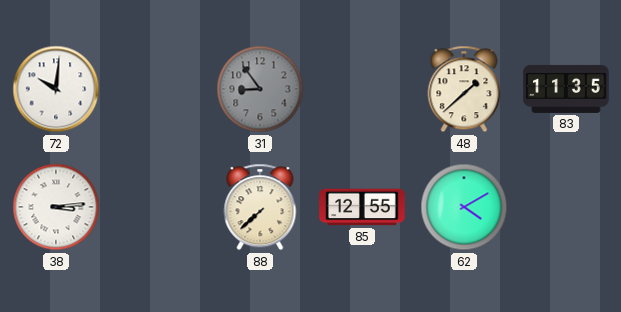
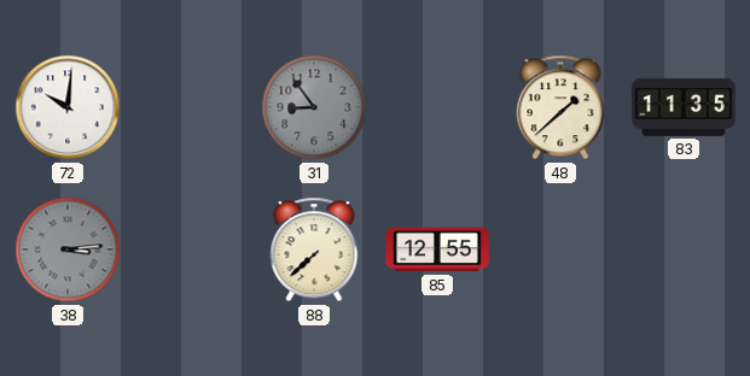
38 dial: white -> grey (68, 249)
62: 4:10 -> none (464, 207)
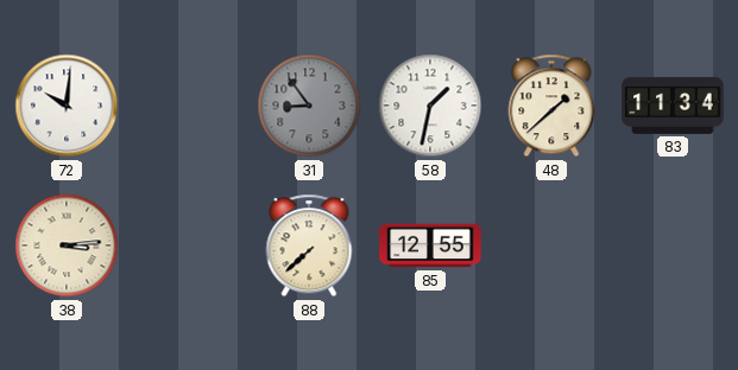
58: none -> 1:32 (430, 106)
83: 11:35 -> 11:34 (673, 106)
38 dial: grey -> cream (67, 245)
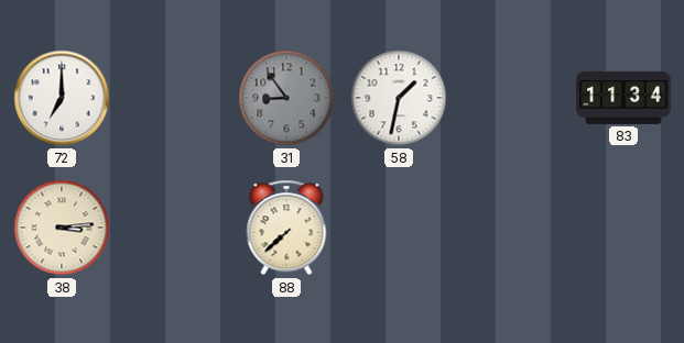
72: 10:01 -> 7:00 (62, 98)
48: 1:38 -> none (551, 106)
85: 12:55 -> none (430, 245)
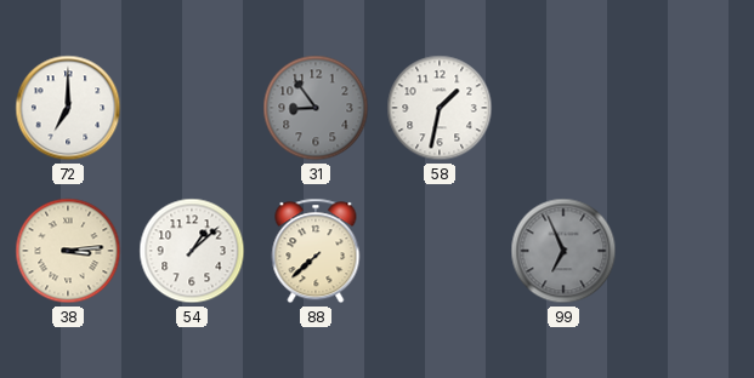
83: 11:34 -> none (623, 98)
54: none -> 1:08 (192, 251)
99: none -> 6:56 (563, 251)
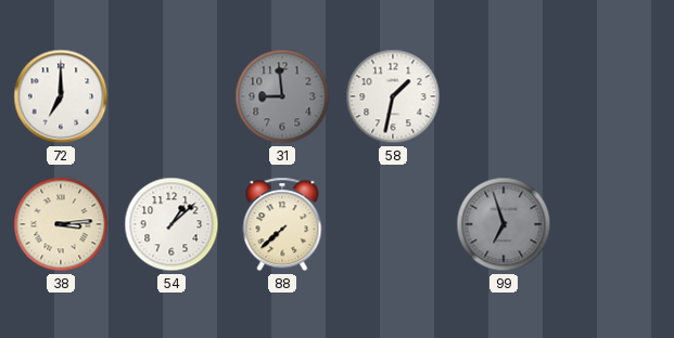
31: 8:54 -> 8:59 (282, 96)
99: 6:56 -> 6:57 (504, 224)
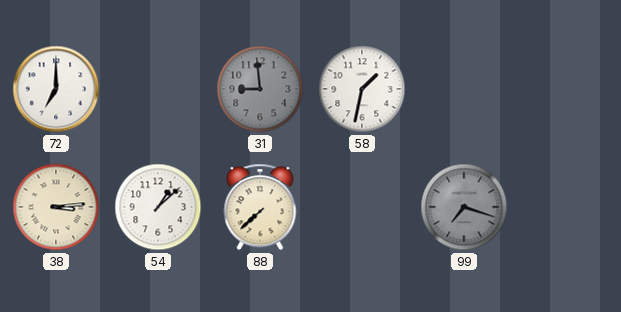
99: 6:57 -> 7:18 (464, 207)
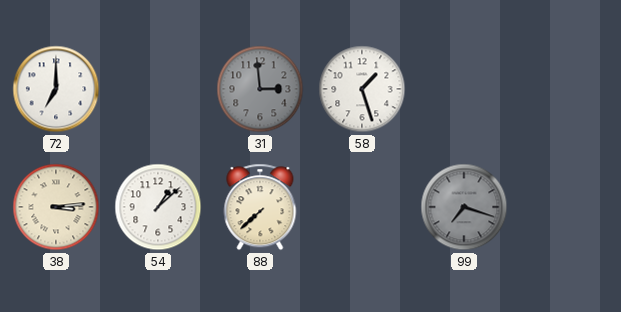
31: 8:59 -> 2:59 (260, 89)
58: 1:32 -> 1:27 (362, 89)
